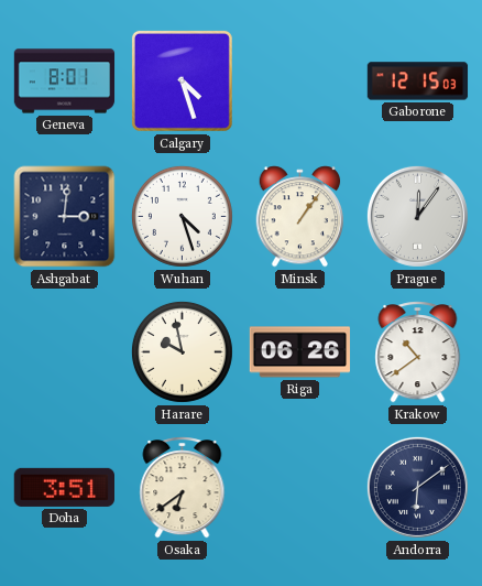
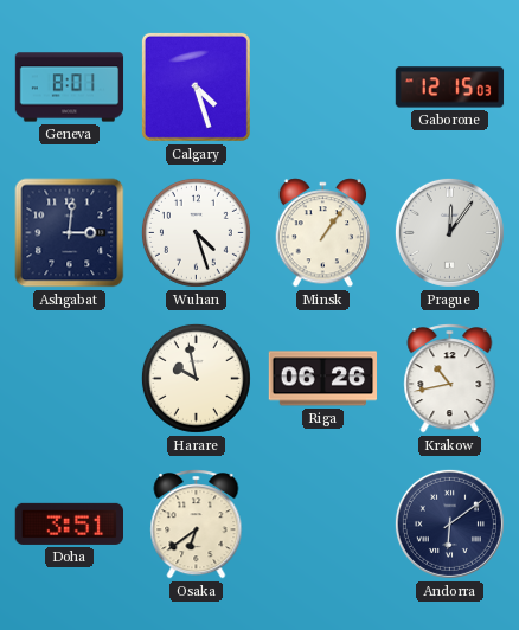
Krakow: 10:39 -> 10:43 (450, 379)
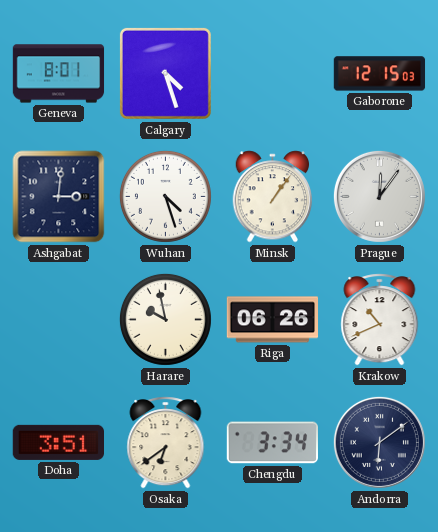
Krakow: 10:43 -> 10:41 (380, 320)
Chengdu: none -> 3:34 (272, 443)
